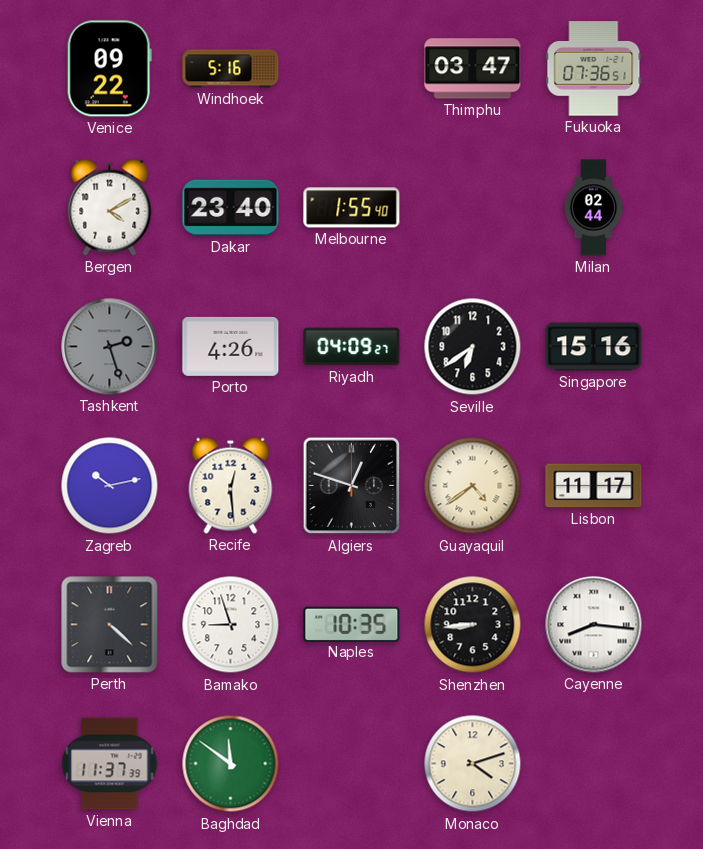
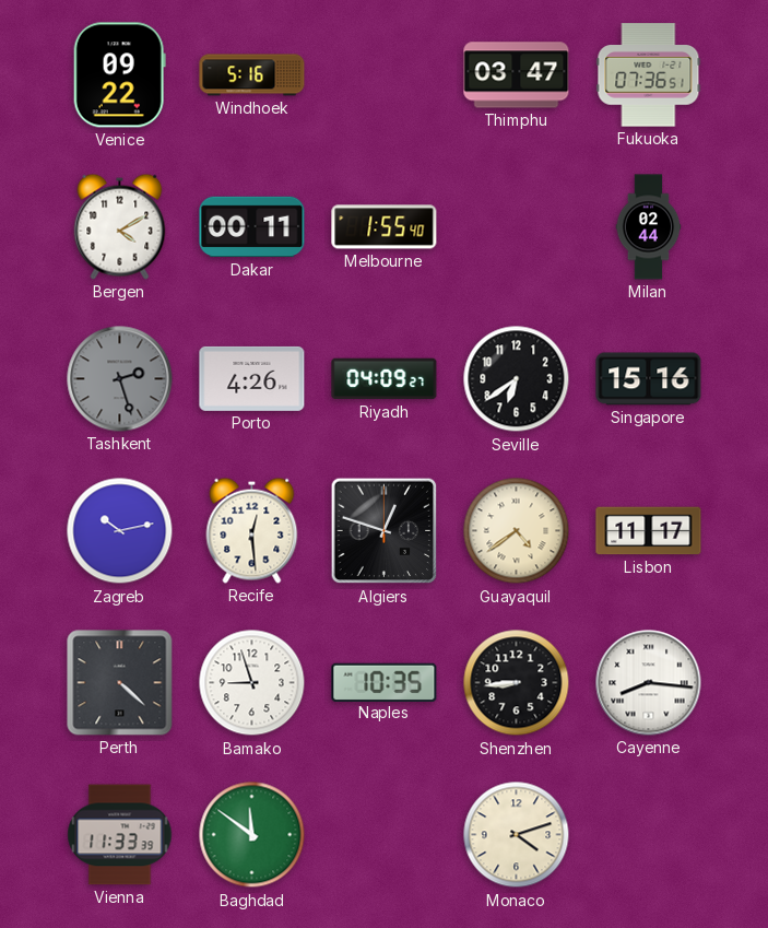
Dakar: 23:40 -> 00:11 (252, 227)
Vienna: 11:37 -> 11:33 (120, 835)
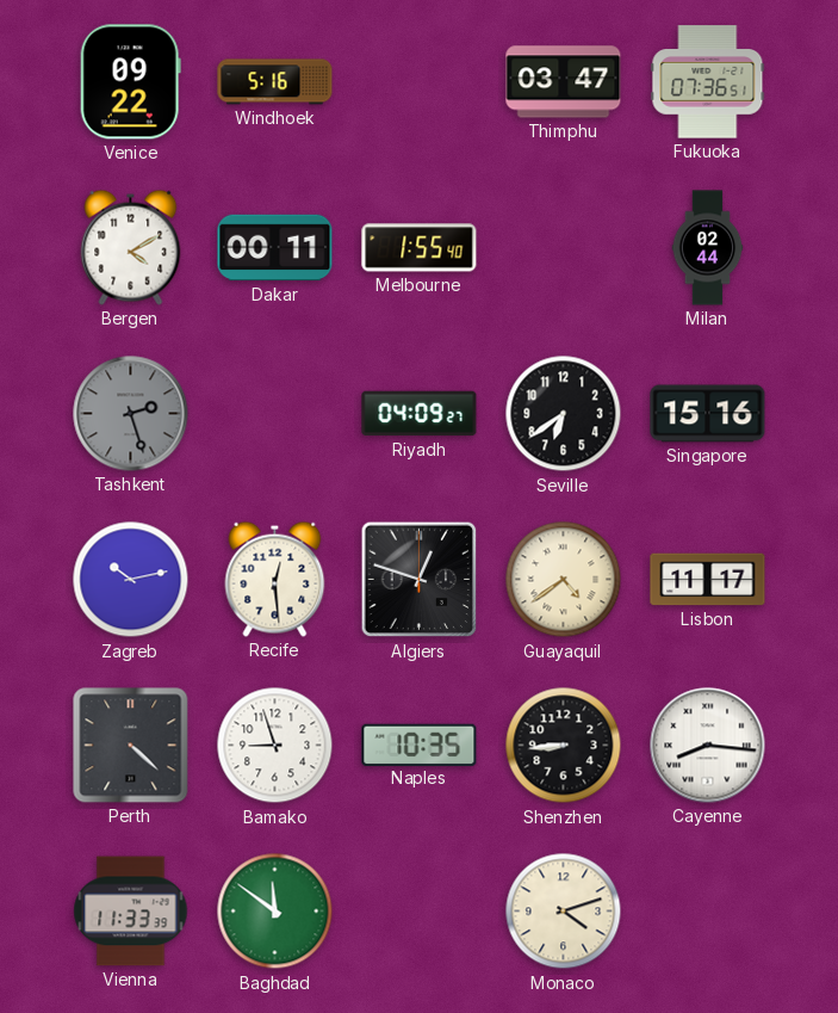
Porto: 4:26 -> none (252, 378)
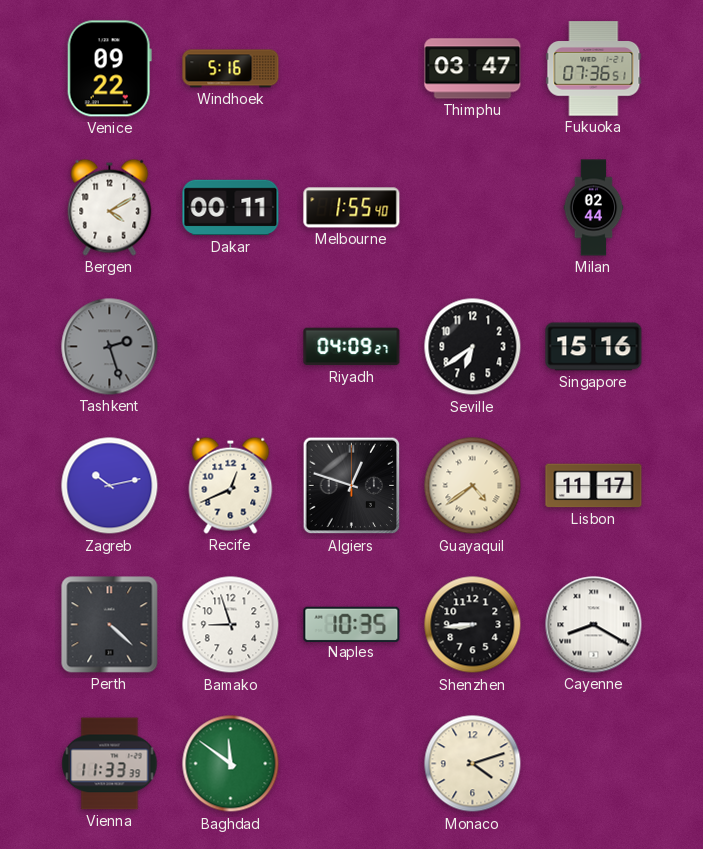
Recife: 12:29 -> 12:41 (231, 485)
Cayenne: 8:16 -> 8:20 (594, 625)
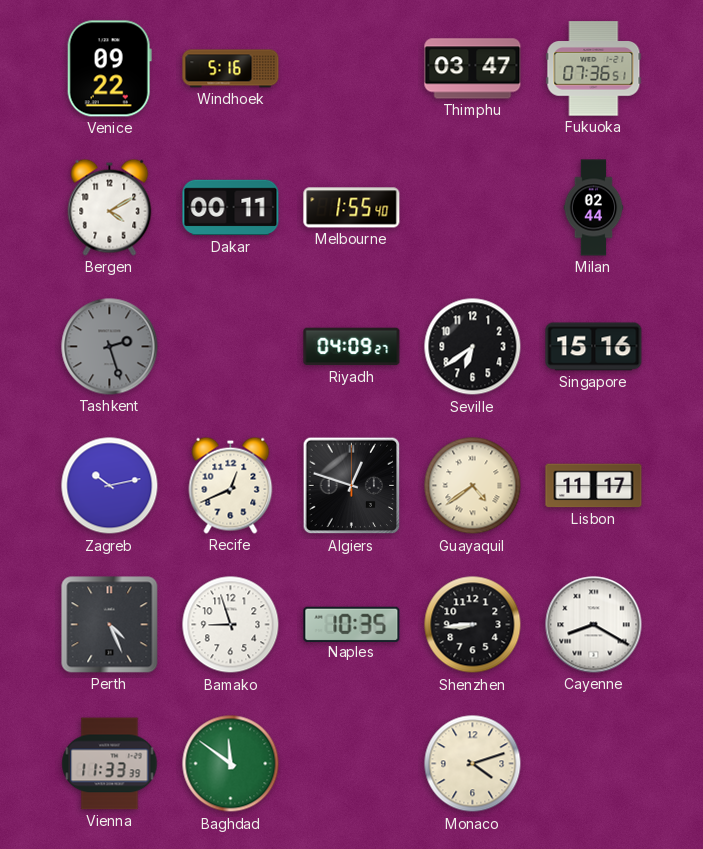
Perth: 4:22 -> 4:26 (110, 625)
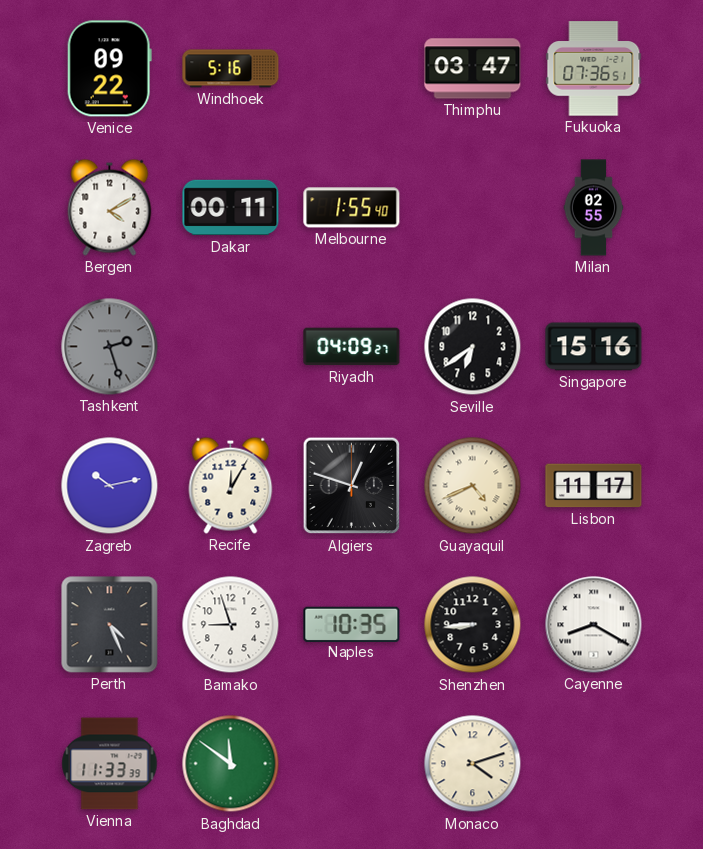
Milan: 02:44 -> 02:55 (594, 208)
Recife: 12:41 -> 12:05 (231, 485)
Guayaquil: 4:39 -> 4:41 (473, 486)
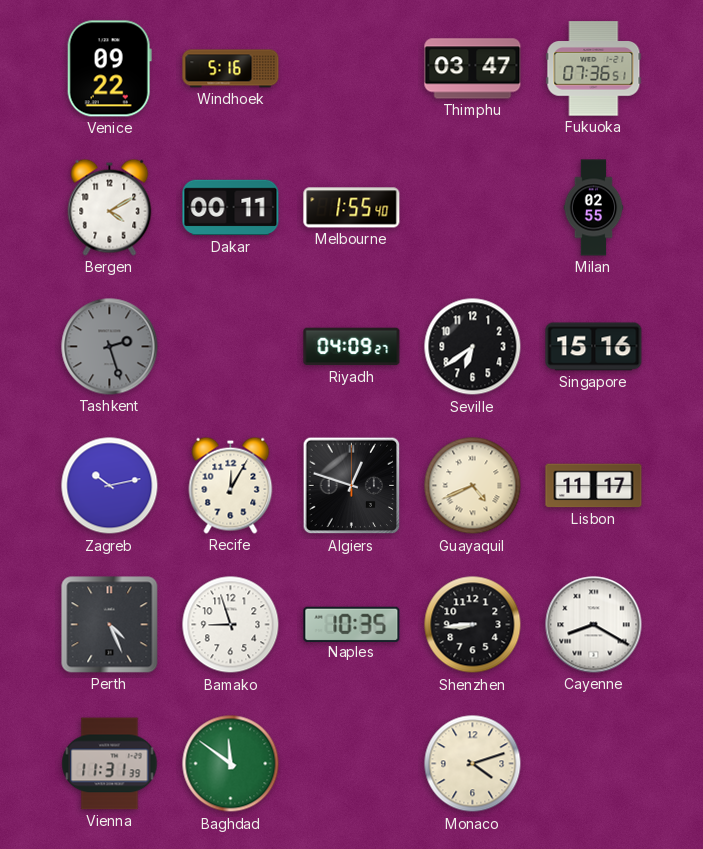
Vienna: 11:33 -> 11:31 (110, 764)
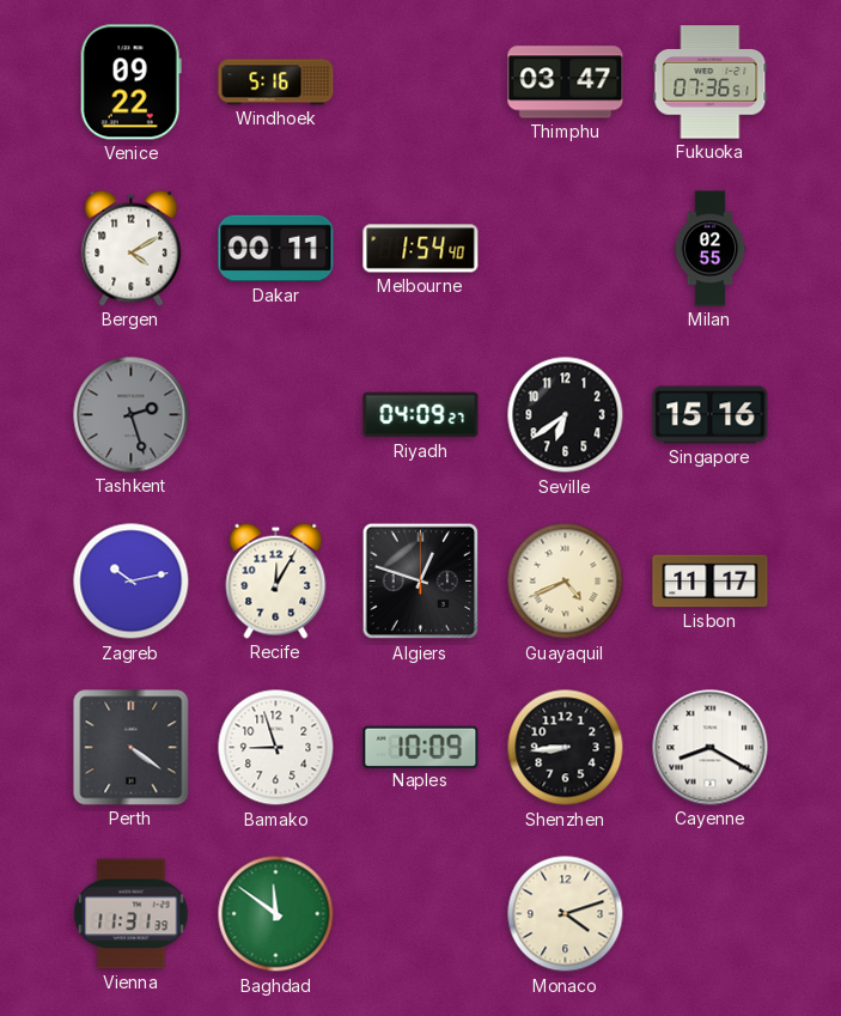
Melbourne: 1:55 -> 1:54 (421, 249)
Perth: 4:26 -> 4:21 (132, 748)
Naples: 10:35 -> 10:09 (421, 747)
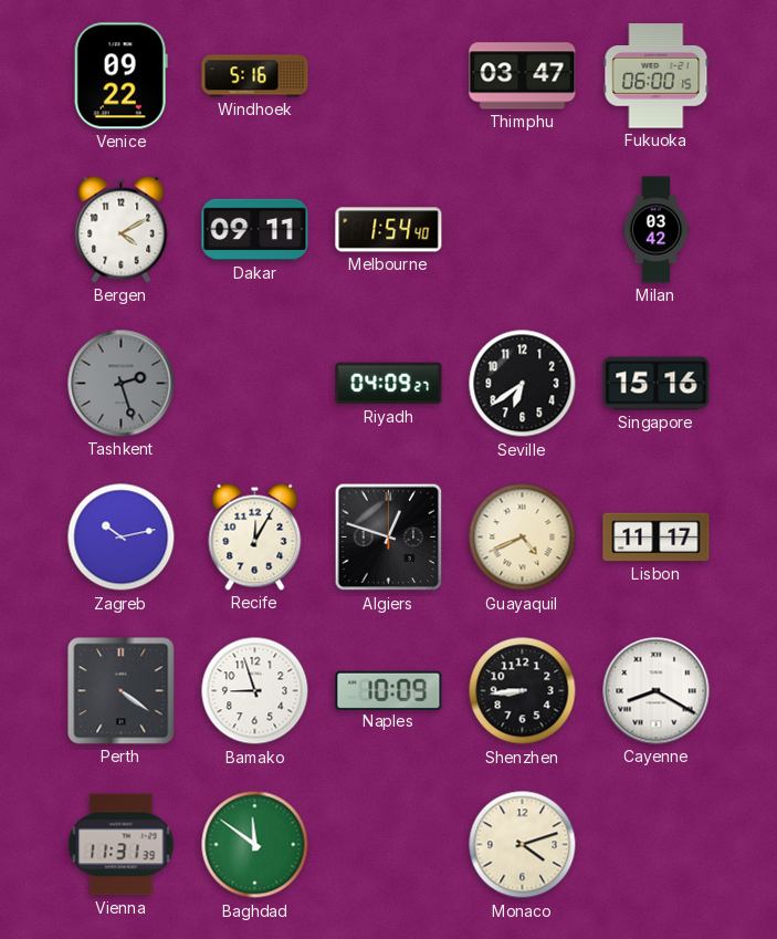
Fukuoka: 07:36 -> 06:00 (657, 76)
Dakar: 00:11 -> 09:11 (255, 230)
Milan: 02:55 -> 03:42 (657, 230)
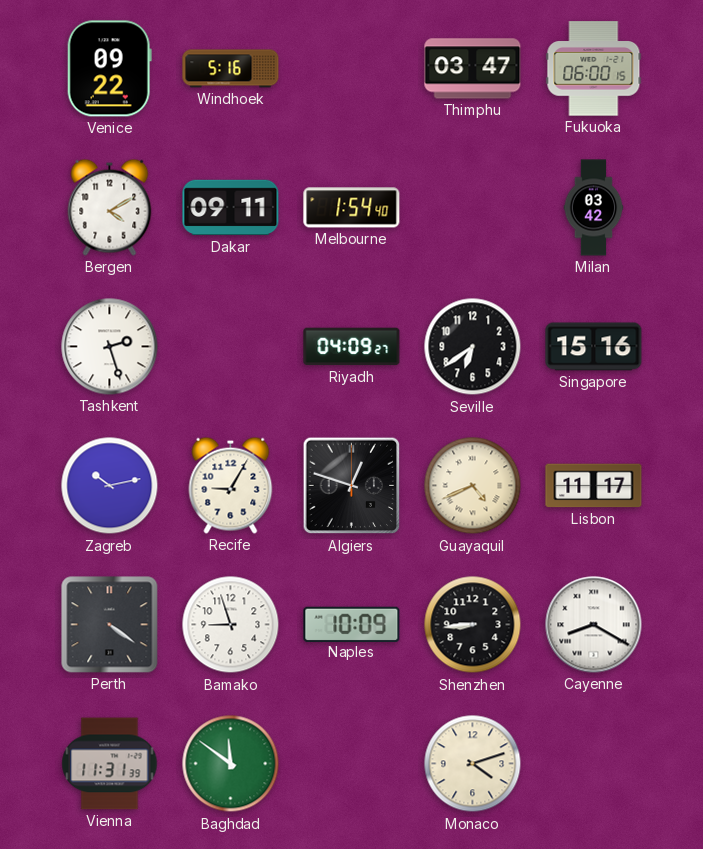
Tashkent dial: grey -> white (110, 347)
Recife: 12:05 -> 9:05 (231, 485)
